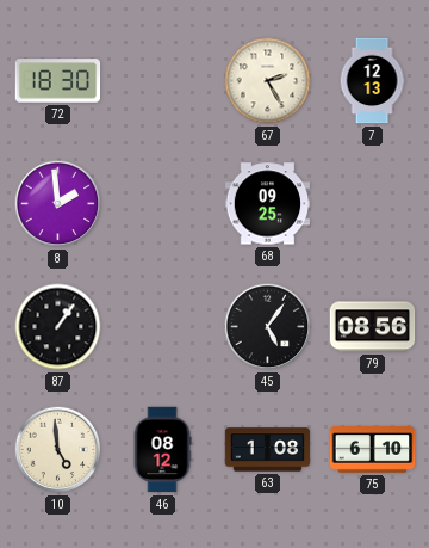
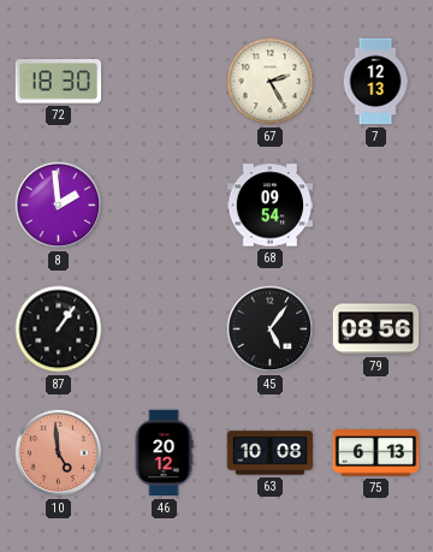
68: 09:25 -> 09:54 (271, 206)
10 dial: cream -> salmon (59, 453)
46: 08:12 -> 20:12 (164, 453)
63: 1:08 -> 10:08 (271, 453)
75: 6:10 -> 6:13 (376, 453)
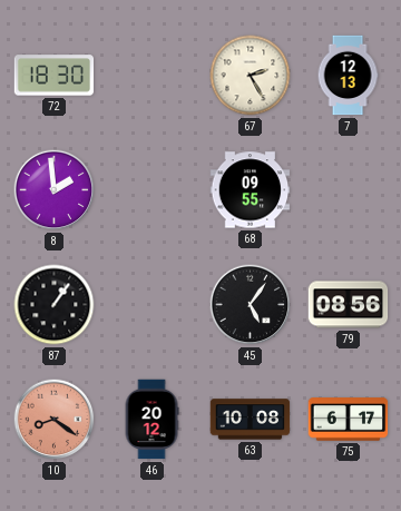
68: 09:54 -> 09:55 (251, 190)
10: 4:59 -> 8:21 (55, 420)
75: 6:13 -> 6:17 (349, 420)
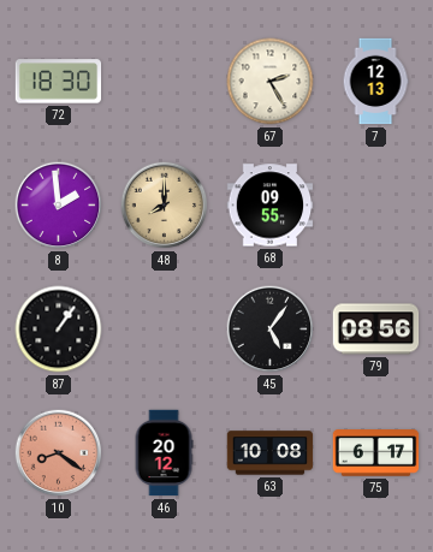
48: none -> 8:00 (165, 206)
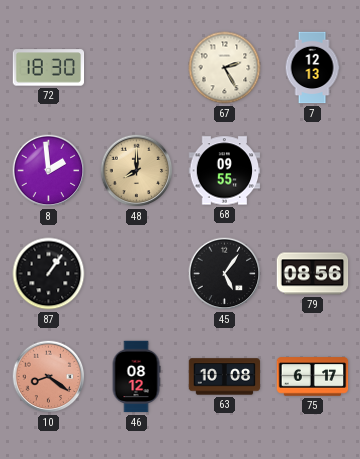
46: 20:12 -> 08:12 (136, 377)
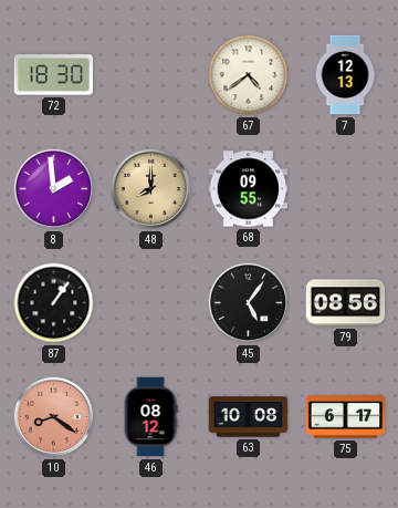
67: 2:25 -> 4:39 (249, 75)
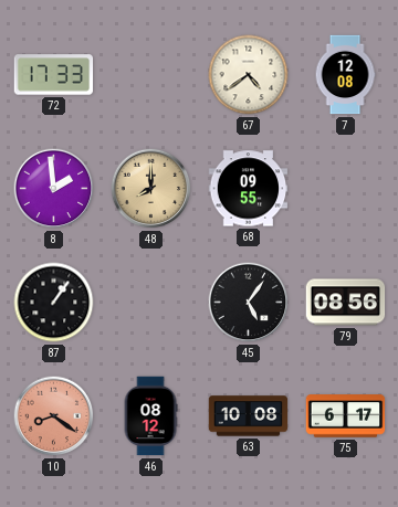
72: 18:30 -> 17:33 (54, 75)
7: 12:13 -> 12:08 (345, 75)
